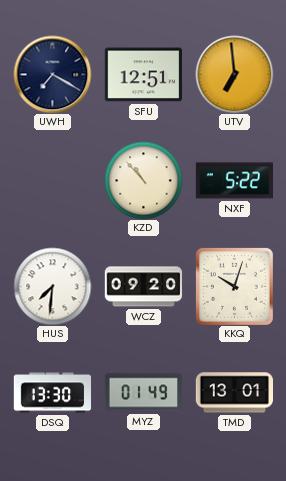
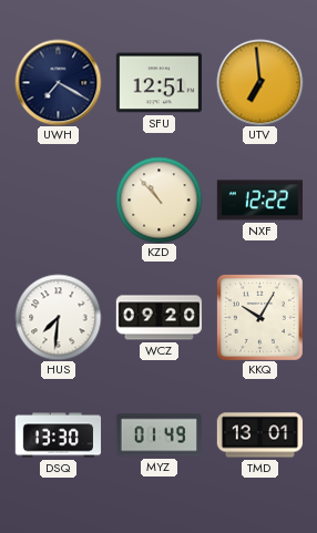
NXF: 5:22 -> 12:22 (259, 201)
KKQ: 10:03 -> 10:05 (259, 317)
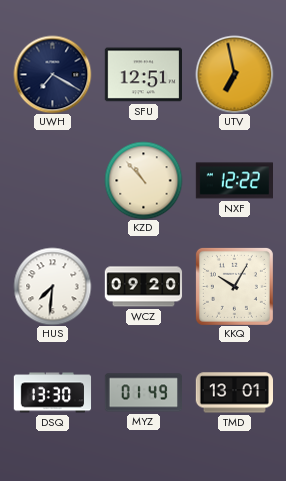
UTV: 6:59 -> 6:58 (234, 74)
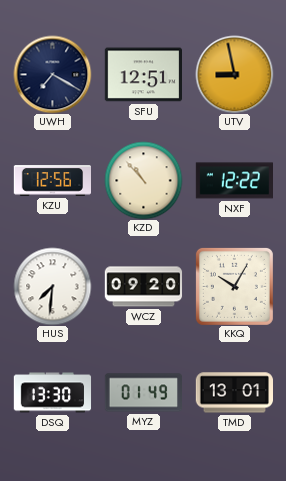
UTV: 6:58 -> 8:58 (234, 74)
KZU: none -> 12:56 (52, 181)
